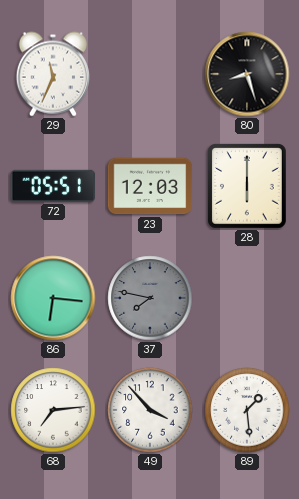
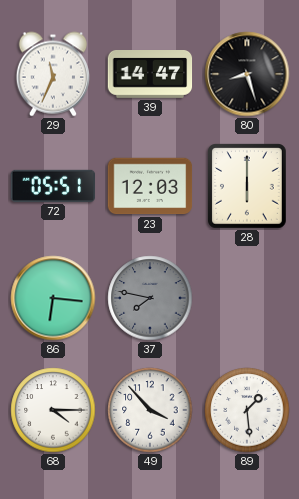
39: none -> 14:47 (150, 75)
68: 7:14 -> 4:15 (53, 410)
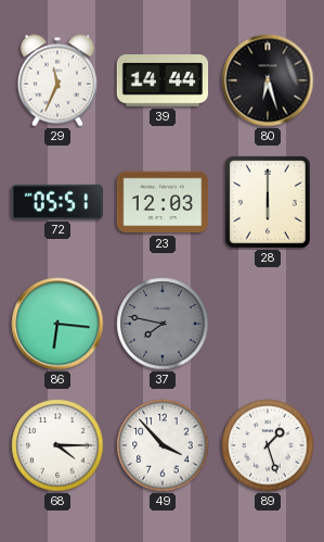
39: 14:47 -> 14:44 (163, 81)
80: 8:27 -> 6:27 (268, 80)
89: 1:29 -> 1:27 (268, 445)
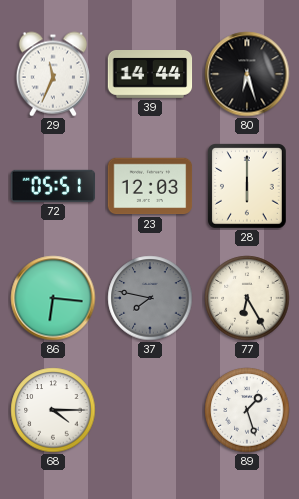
77: none -> 6:25 (247, 298)
49: 3:53 -> none (163, 445)
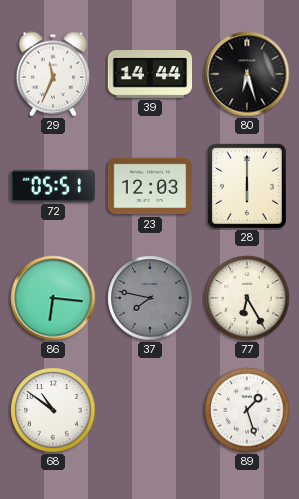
68: 4:15 -> 10:51 (53, 410)
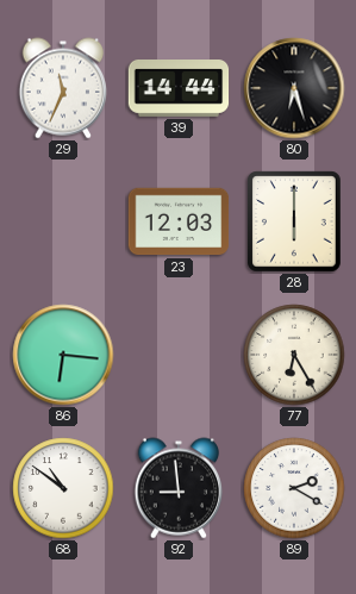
72: 05:51 -> none (53, 186)
37: 7:47 -> none (150, 298)
92: none -> 8:59 (177, 488)
89: 1:27 -> 2:20 (294, 488)
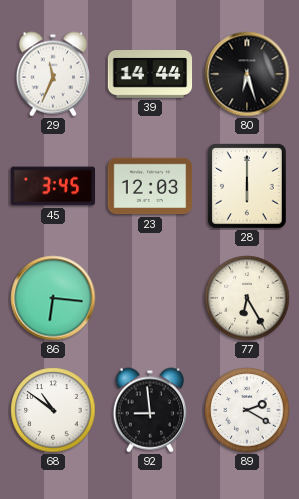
45: none -> 3:45 (53, 186)
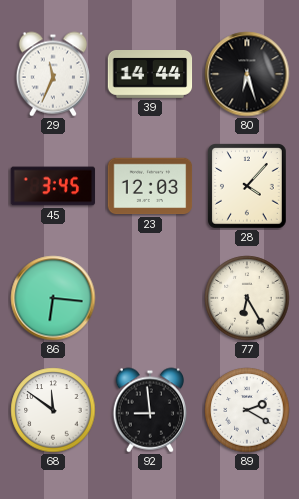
28: 6:00 -> 4:07 (248, 186)
68: 10:51 -> 11:51 (53, 410)
